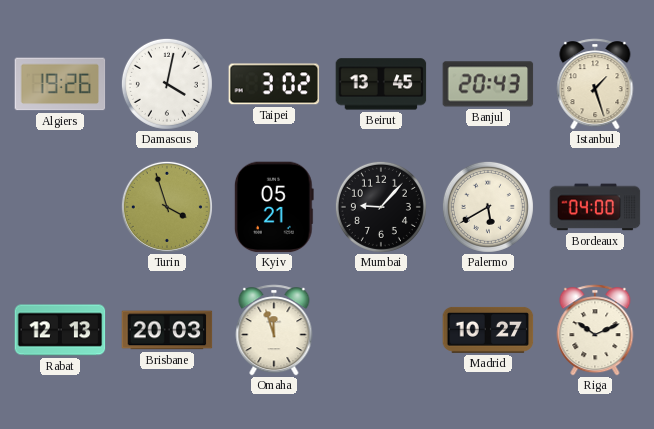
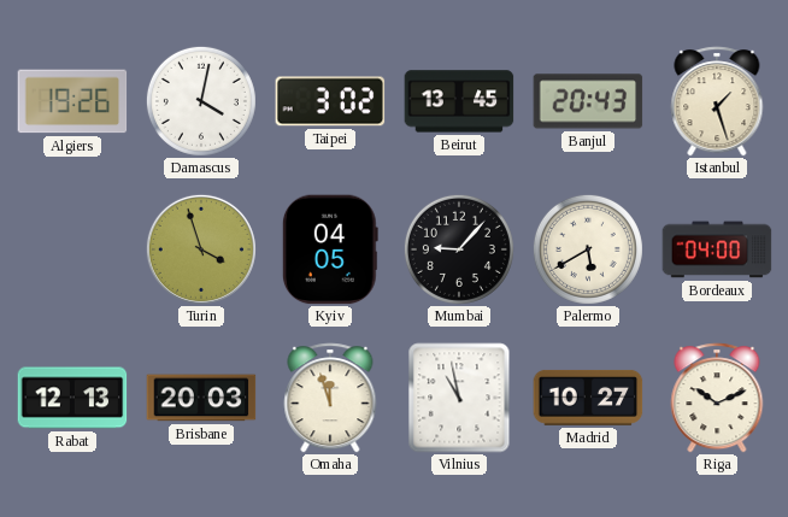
Kyiv: 05:21 -> 04:05 (330, 249)
Vilnius: none -> 10:58 (459, 398)
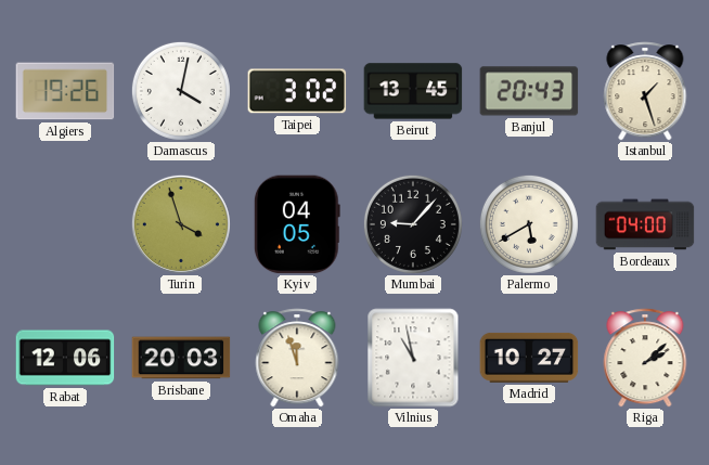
Rabat: 12:13 -> 12:06 (65, 358)
Riga: 10:11 -> 2:08 (645, 358)
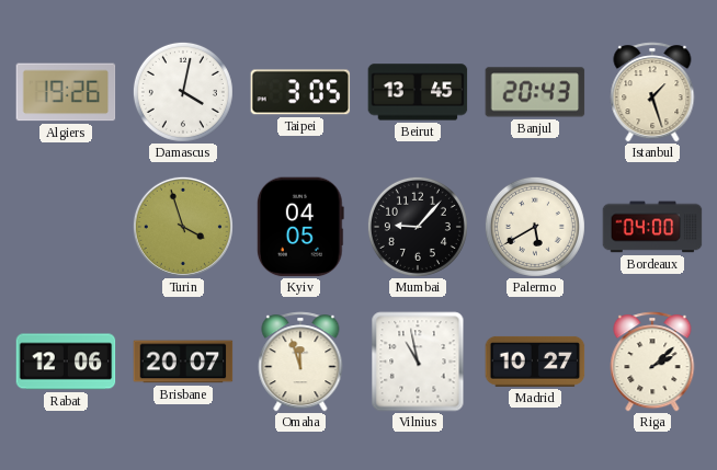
Taipei: 3:02 -> 3:05 (300, 92)
Brisbane: 20:03 -> 20:07 (183, 362)
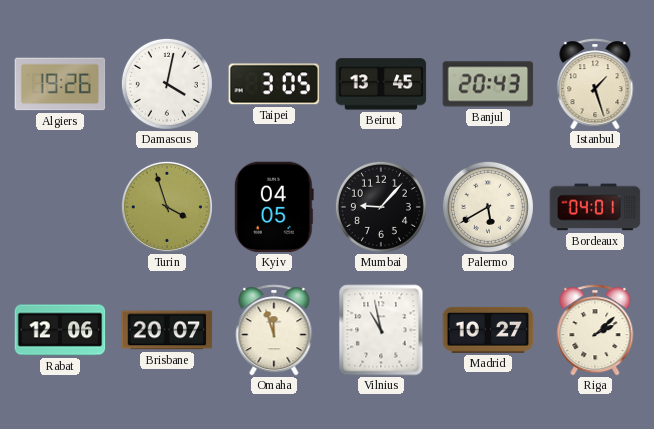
Bordeaux: 04:00 -> 04:01 (595, 207)
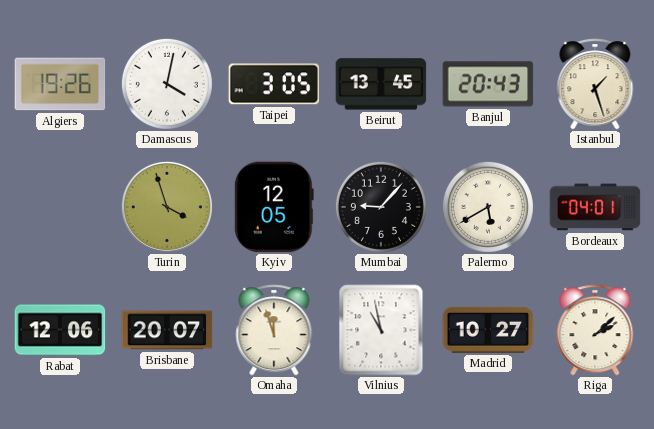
Kyiv: 04:05 -> 12:05 (274, 207)
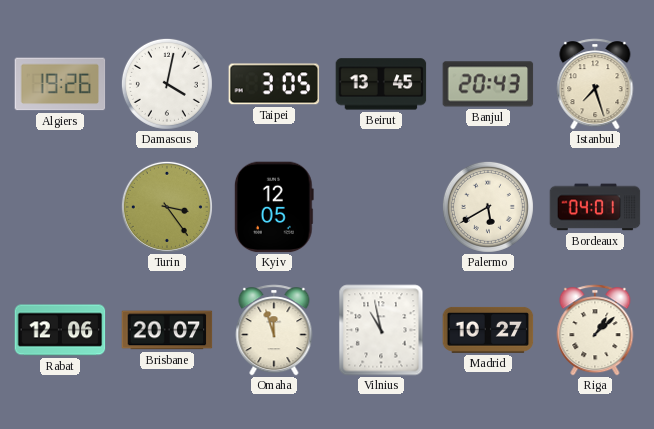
Istanbul: 1:27 -> 7:27 (595, 84)
Turin: 3:57 -> 3:24 (167, 207)
Mumbai: 9:07 -> none (381, 207)
Riga: 2:08 -> 1:08 (595, 330)
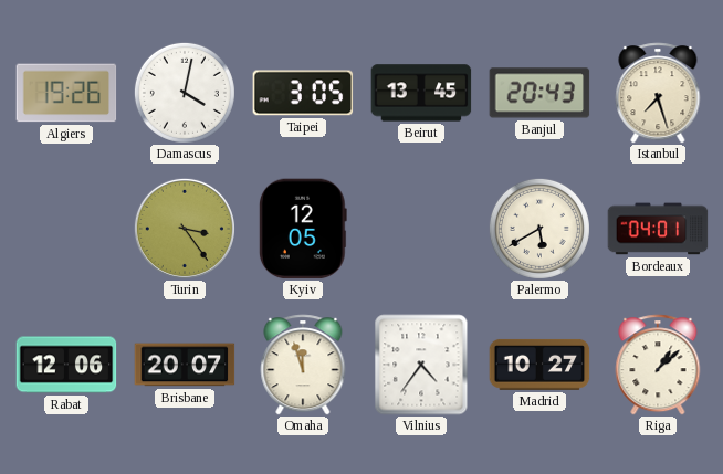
Vilnius: 10:58 -> 4:36 (421, 365)
